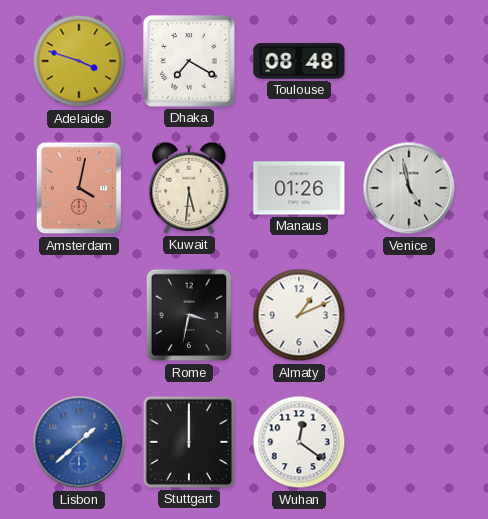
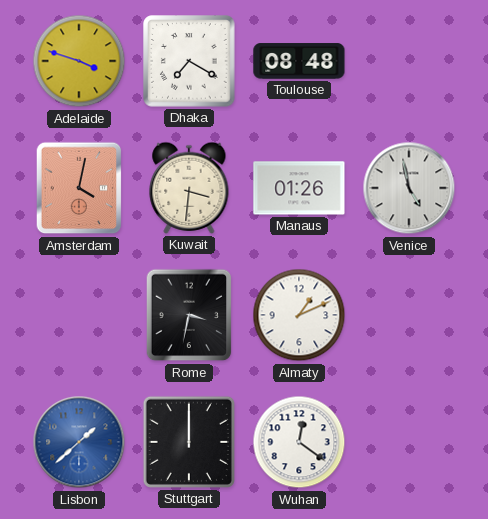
Kuwait: 5:31 -> 3:31 (189, 188)
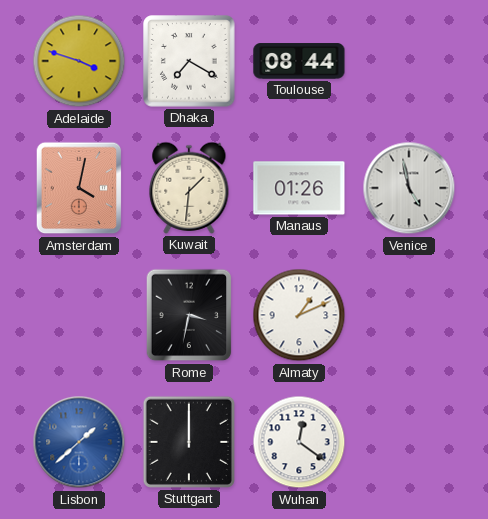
Toulouse: 08:48 -> 08:44 (299, 61)
Kuwait: 3:31 -> 1:31 (189, 188)
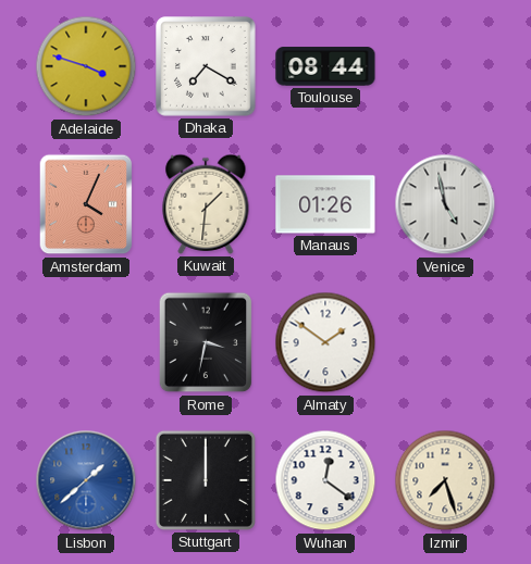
Amsterdam: 4:02 -> 4:04 (86, 204)
Almaty: 1:11 -> 1:51 (325, 342)
Izmir: none -> 7:27 (445, 480)
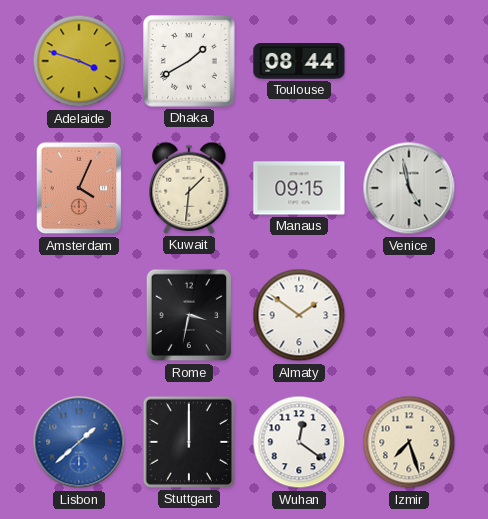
Dhaka: 7:20 -> 1:40 (189, 61)
Manaus: 01:26 -> 09:15 (299, 188)
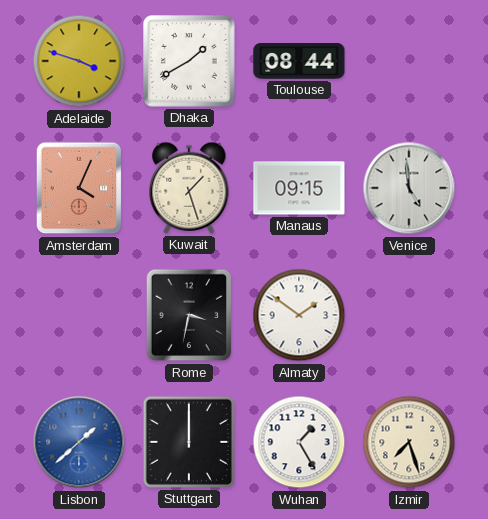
Kuwait: 1:31 -> 1:27 (189, 188)
Venice: 4:58 -> 4:59 (409, 188)
Wuhan: 12:21 -> 1:25 (299, 442)
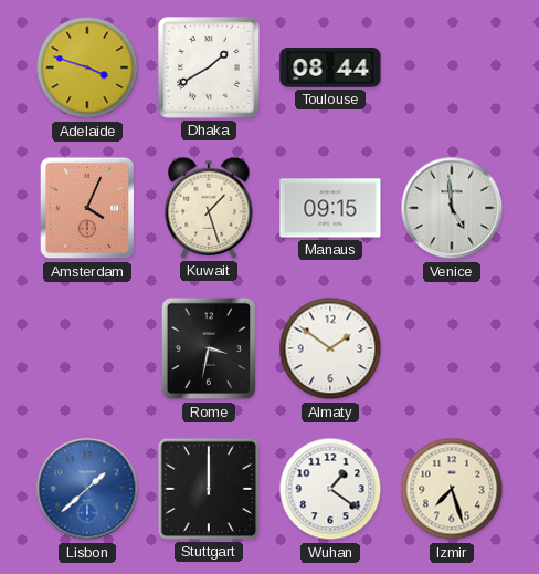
Wuhan: 1:25 -> 1:21 (330, 489)
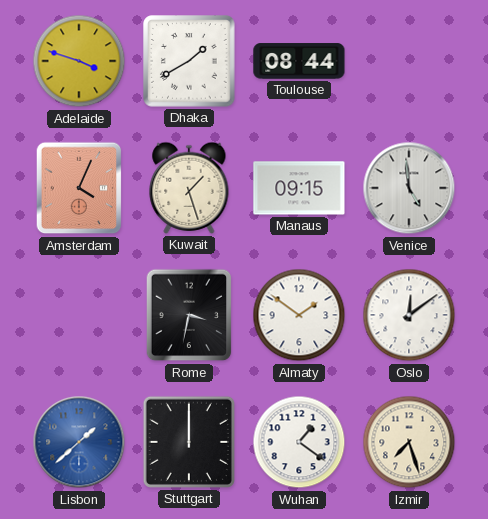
Oslo: none -> 12:09 (409, 315)
